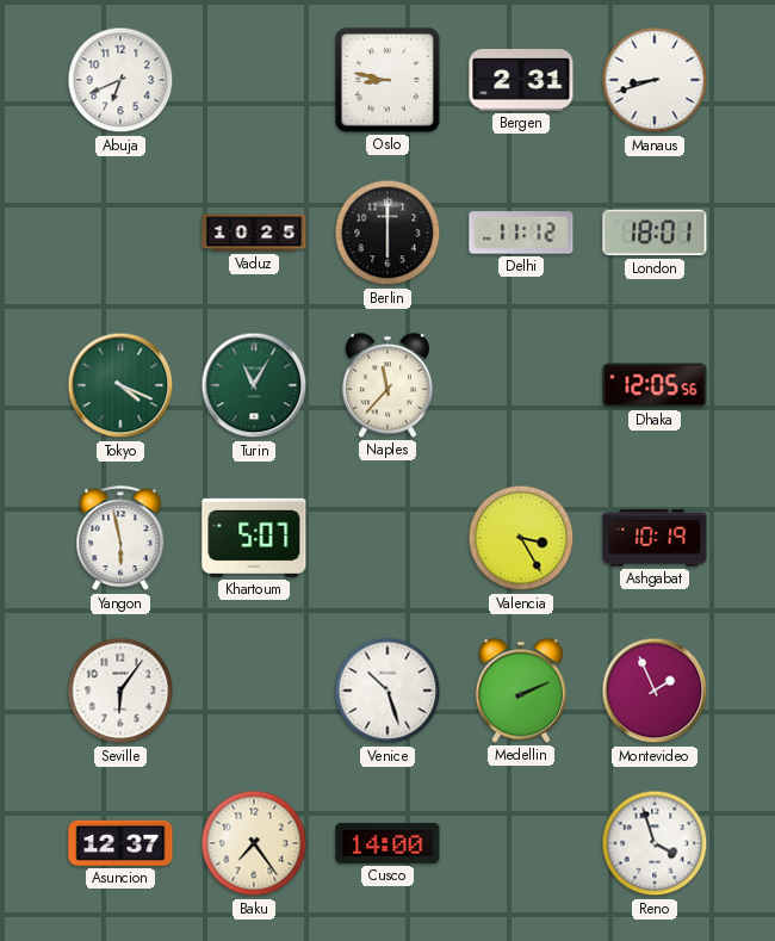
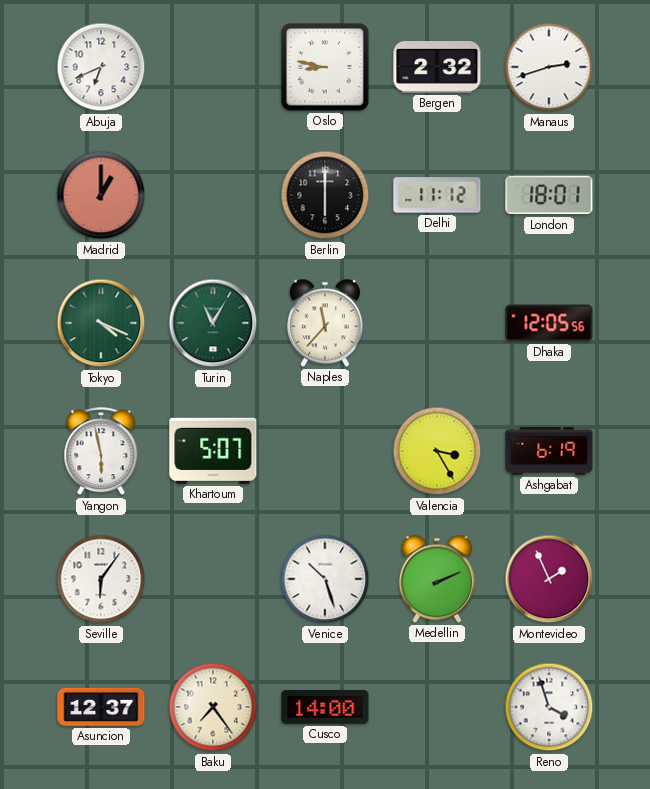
Bergen: 2:31 -> 2:32 (437, 68)
Manaus: 8:42 -> 2:42 (549, 67)
Madrid: none -> 1:00 (101, 195)
Vaduz: 10:25 -> none (254, 233)
Ashgabat: 10:19 -> 6:19 (549, 451)
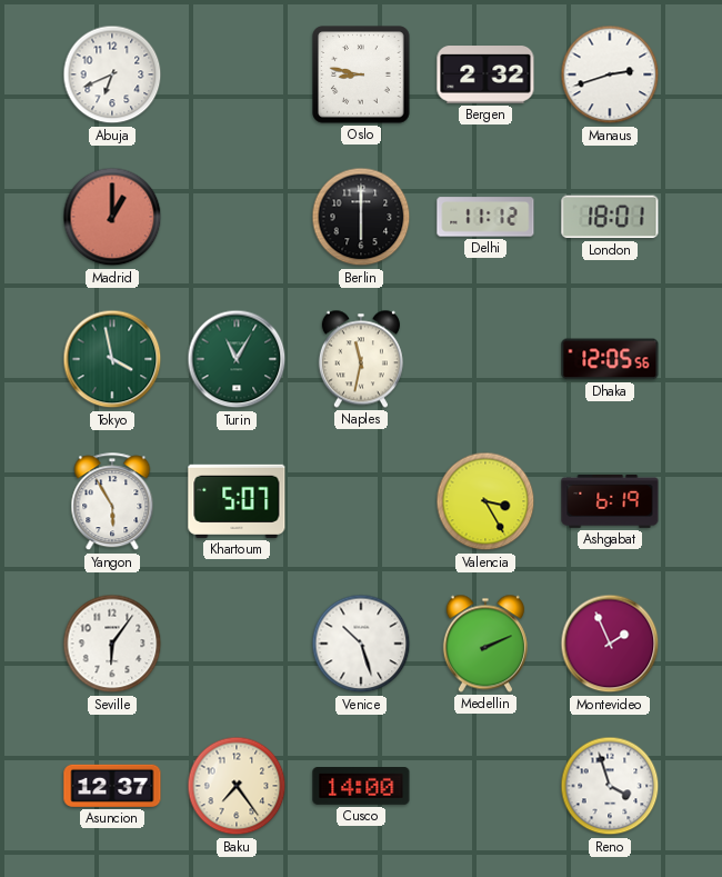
Tokyo: 4:19 -> 3:58 (112, 359)
Naples: 11:37 -> 11:32 (361, 359)
Yangon: 5:58 -> 5:55 (112, 502)
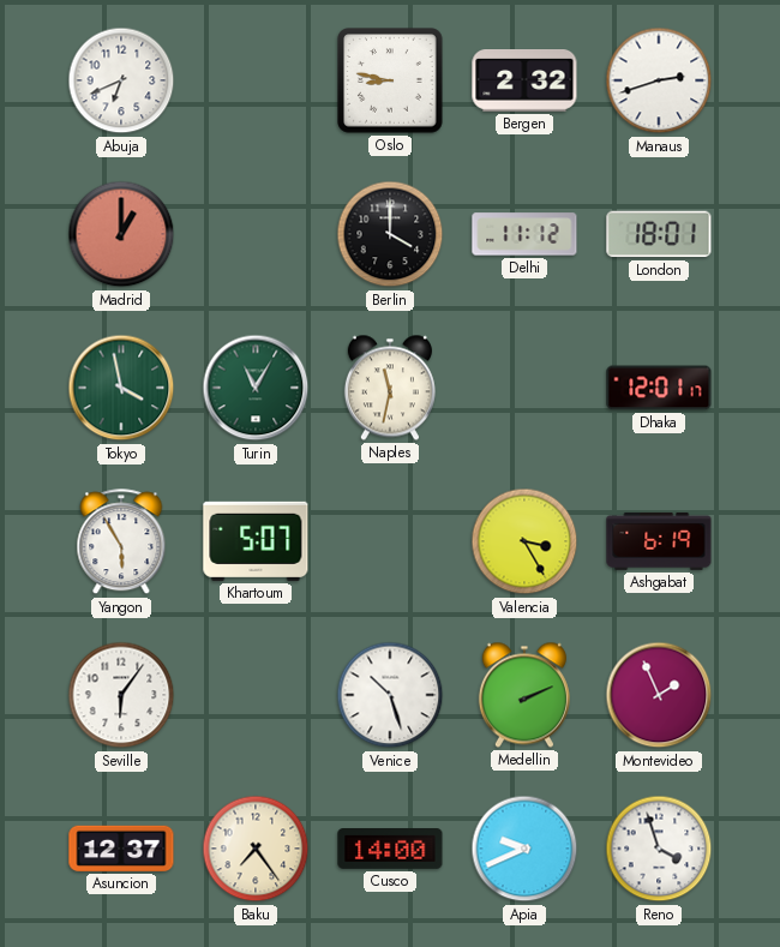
Berlin: 6:00 -> 4:00 (390, 234)
Dhaka: 12:05 -> 12:01 (659, 388)
Apia: none -> 9:41 (524, 849)
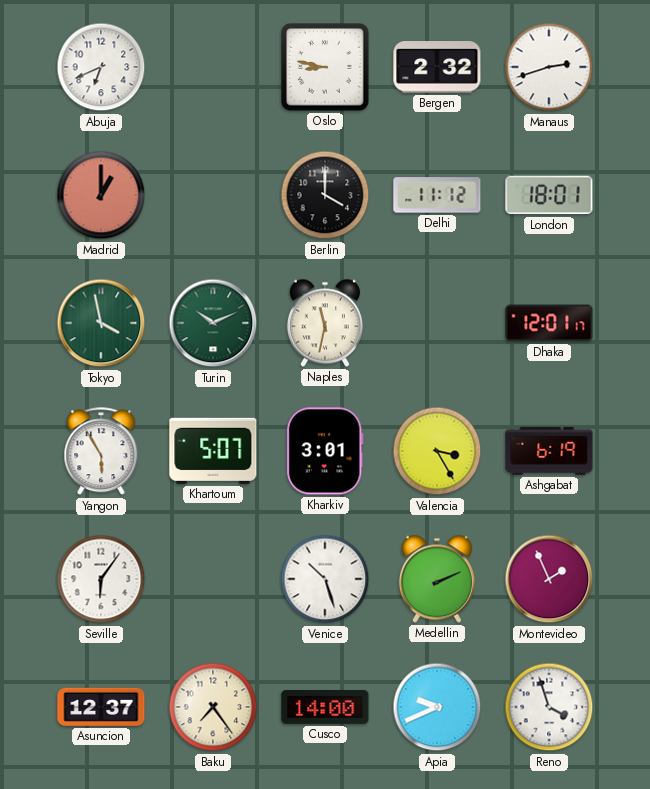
Turin: 11:05 -> 10:11 (213, 323)
Kharkiv: none -> 3:01 (325, 451)
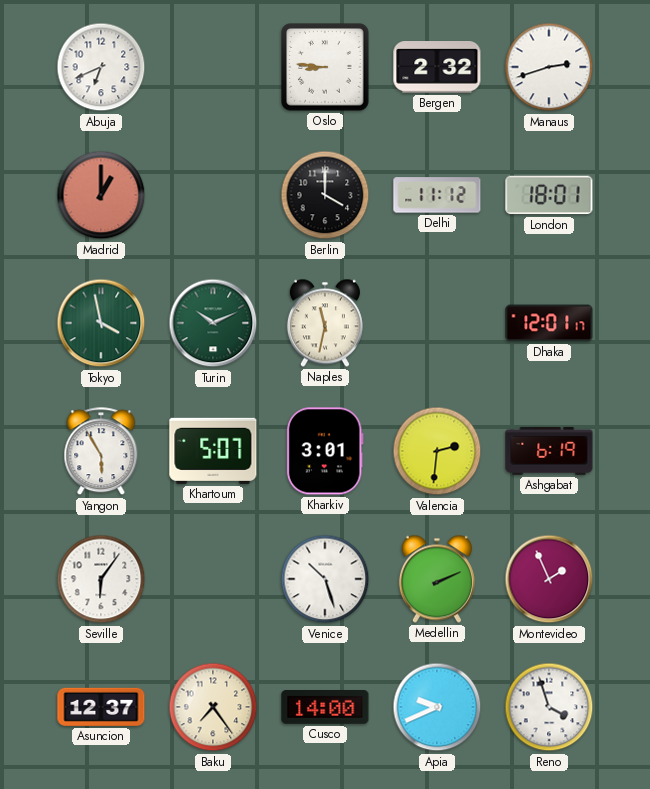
Oslo: 8:47 -> 8:46 (325, 67)
Valencia: 3:25 -> 2:31 (437, 451)
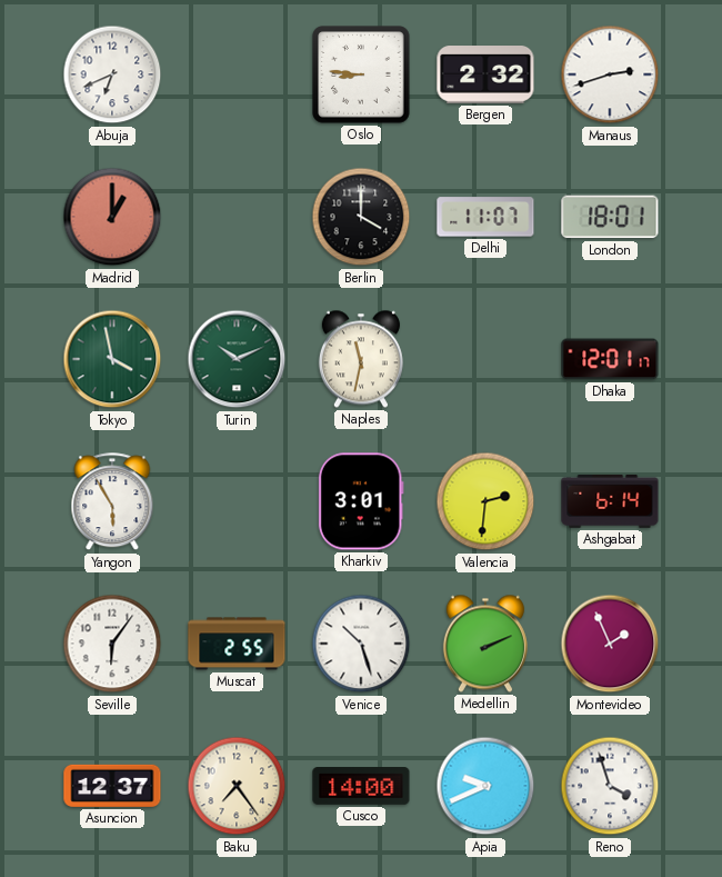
Delhi: 11:12 -> 11:07 (485, 217)
Khartoum: 5:07 -> none (213, 451)
Ashgabat: 6:19 -> 6:14 (610, 501)
Muscat: none -> 2:55 (237, 644)
